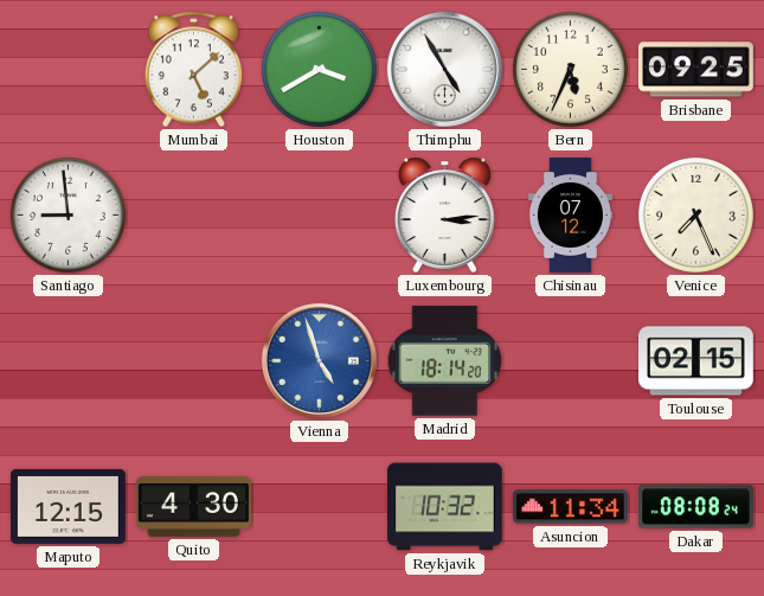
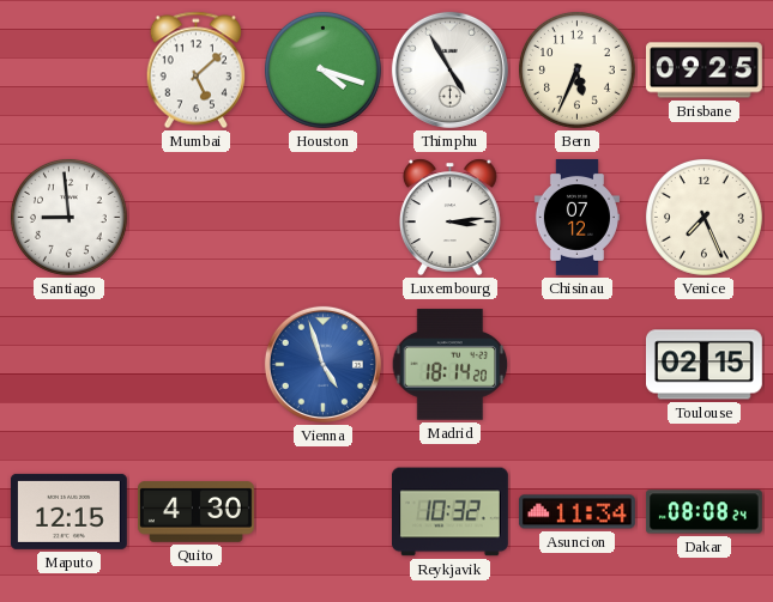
Houston: 3:40 -> 4:18 (322, 69)
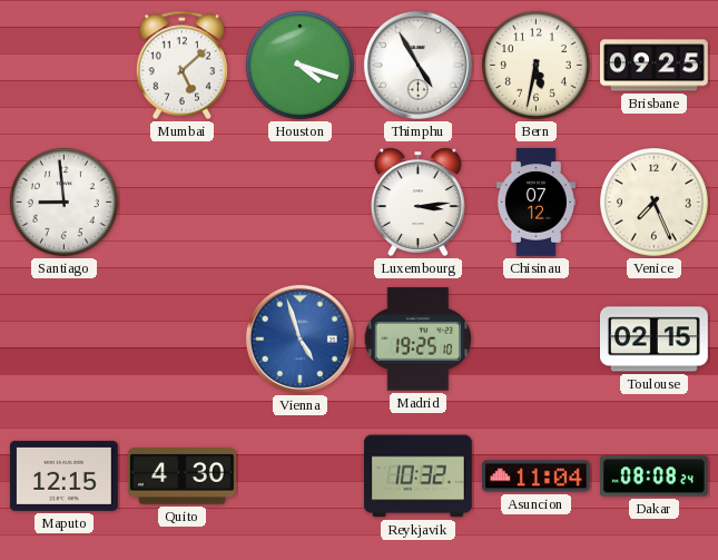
Bern: 5:34 -> 5:32 (535, 65)
Madrid: 18:14 -> 19:25 (419, 340)
Asuncion: 11:34 -> 11:04 (535, 477)
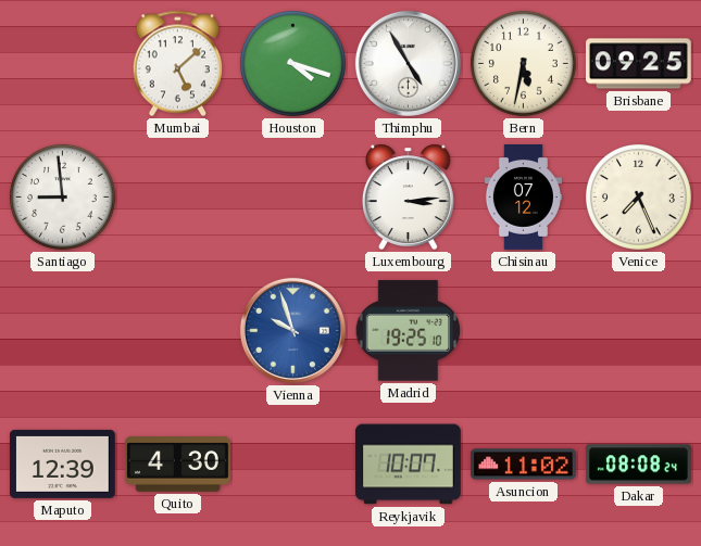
Vienna: 4:57 -> 9:57 (292, 330)
Toulouse: 02:15 -> none (655, 340)
Maputo: 12:15 -> 12:39 (62, 464)
Reykjavik: 10:32 -> 10:07 (408, 465)
Asuncion: 11:04 -> 11:02 (523, 465)
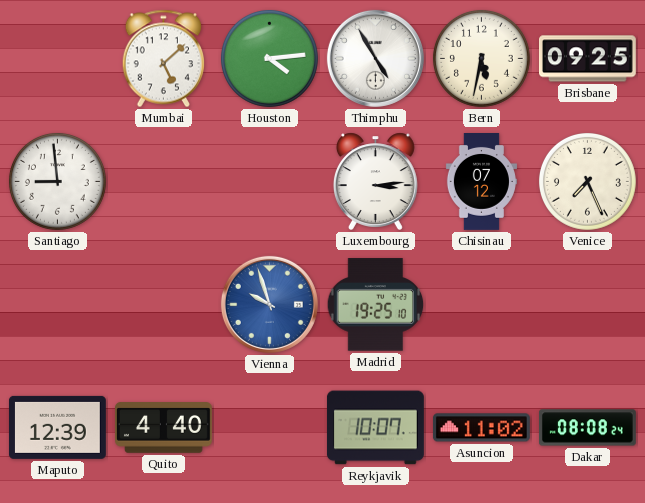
Houston: 4:18 -> 4:14 (269, 58)
Quito: 4:30 -> 4:40 (164, 428)
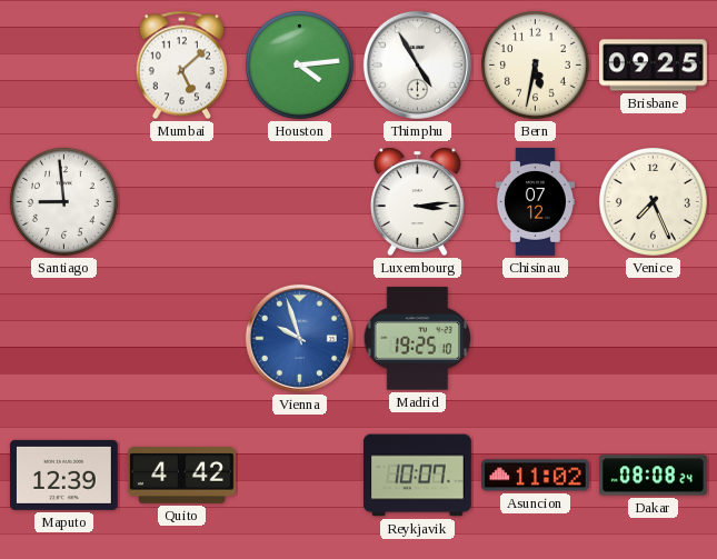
Quito: 4:40 -> 4:42 (182, 476)
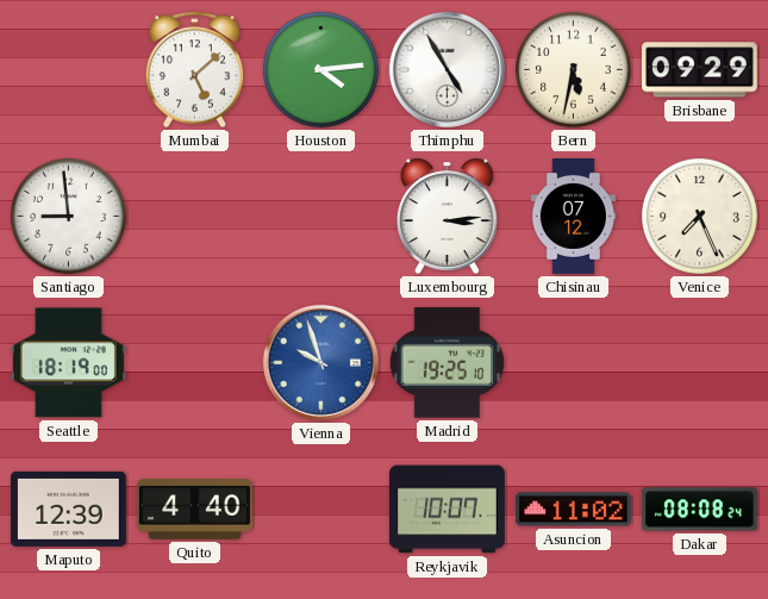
Brisbane: 09:25 -> 09:29 (700, 70)
Seattle: none -> 18:19 (68, 363)
Quito: 4:42 -> 4:40 (195, 510)
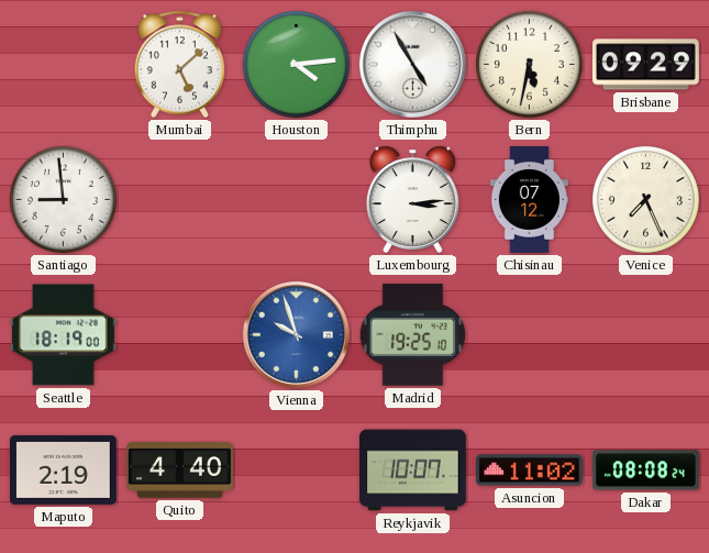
Maputo: 12:39 -> 2:19 (63, 469)
